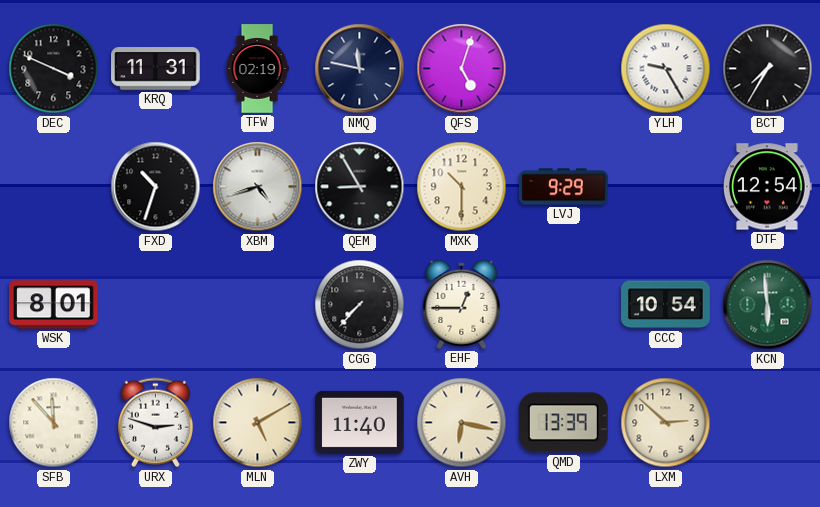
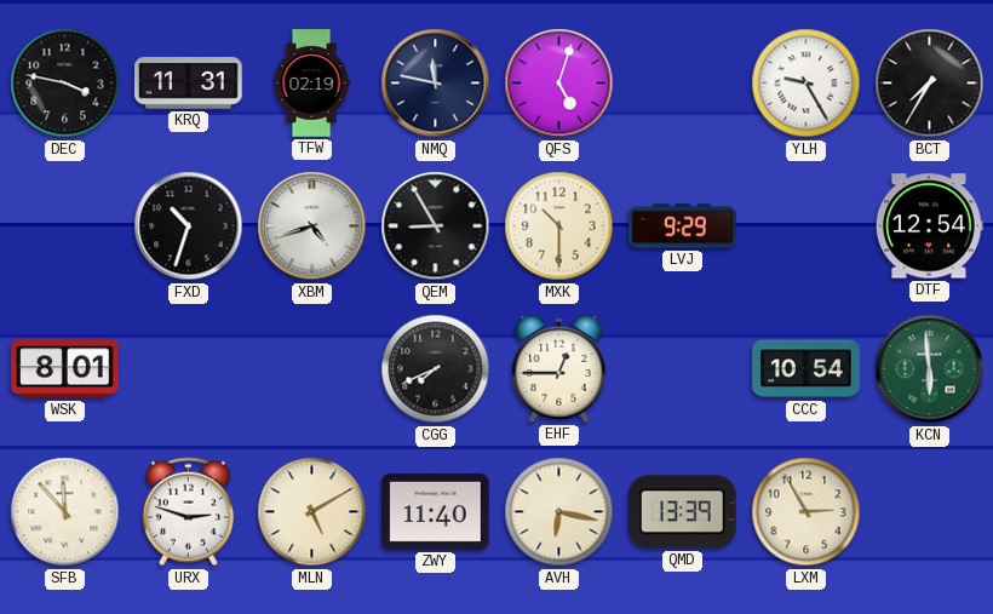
DEC: 3:49 -> 3:47 (65, 84)
CGG: 7:37 -> 7:41 (436, 369)
LXM: 2:52 -> 2:55 (807, 512)
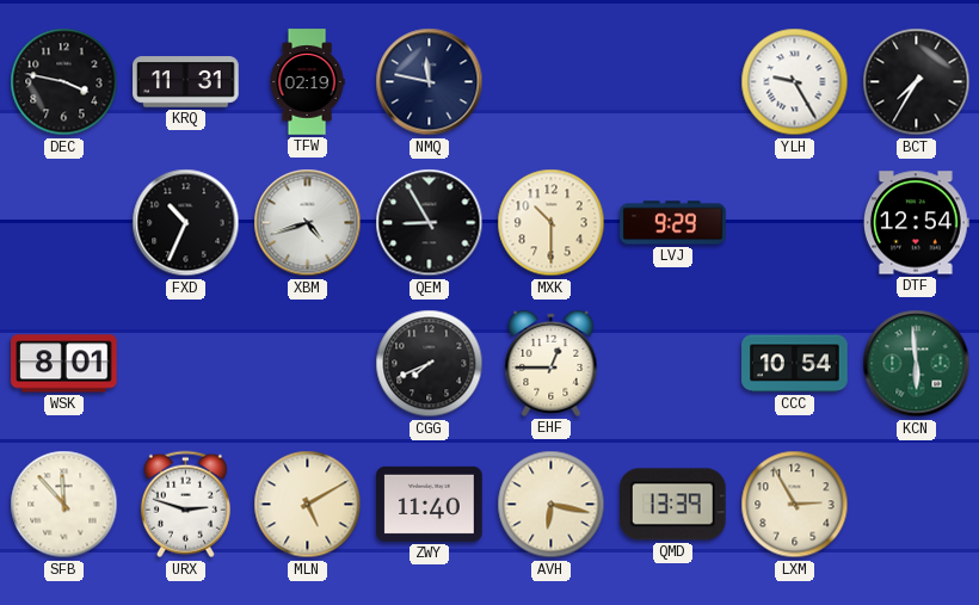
QFS: 5:03 -> none (559, 84)
FXD: 10:33 -> 10:34 (186, 223)
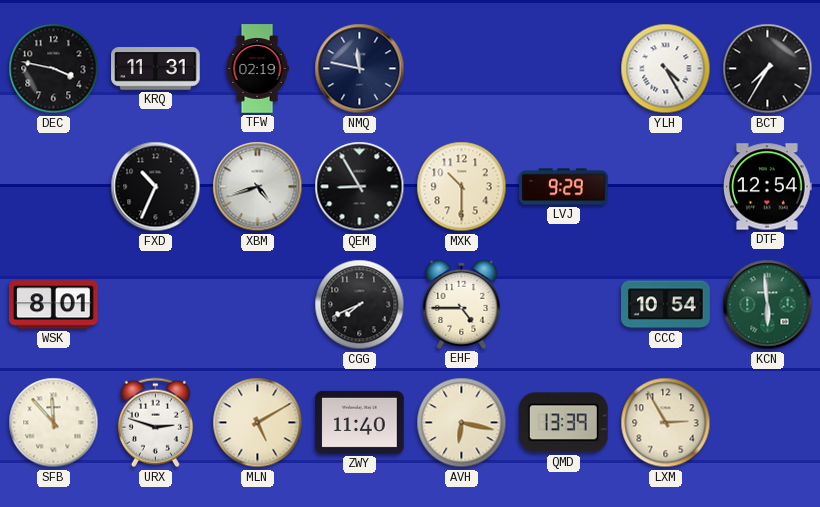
YLH: 9:25 -> 4:25 (666, 69)
EHF: 12:45 -> 4:45 (462, 304)
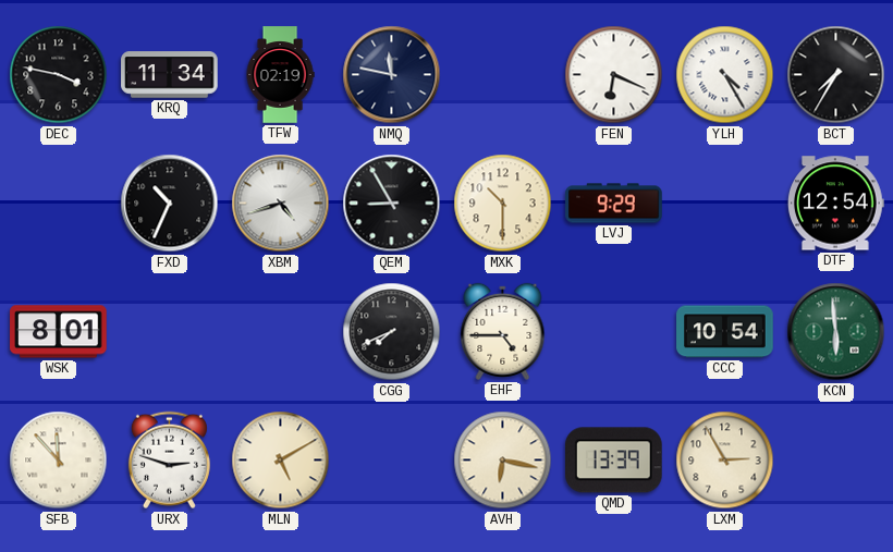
KRQ: 11:31 -> 11:34 (170, 75)
FEN: none -> 6:19 (614, 75)
ZWY: 11:40 -> none (360, 422)
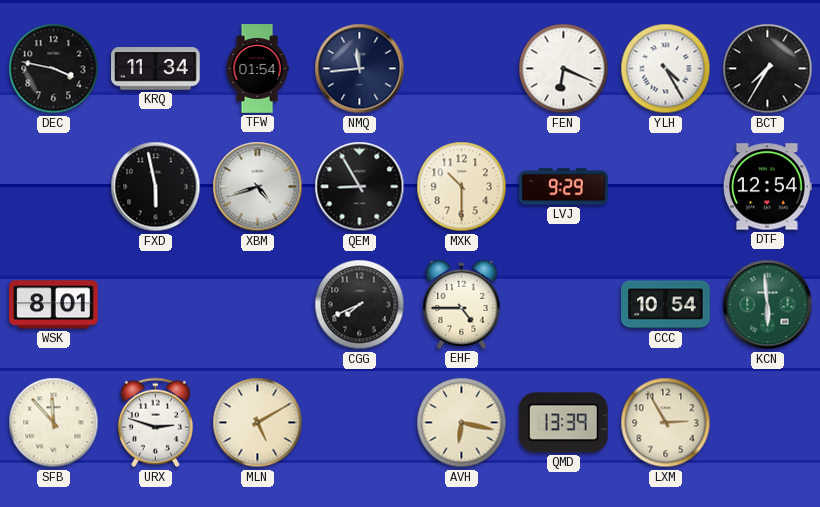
TFW: 02:19 -> 01:54 (257, 69)
NMQ: 11:47 -> 11:44 (360, 69)
FXD: 10:34 -> 5:58 (156, 187)
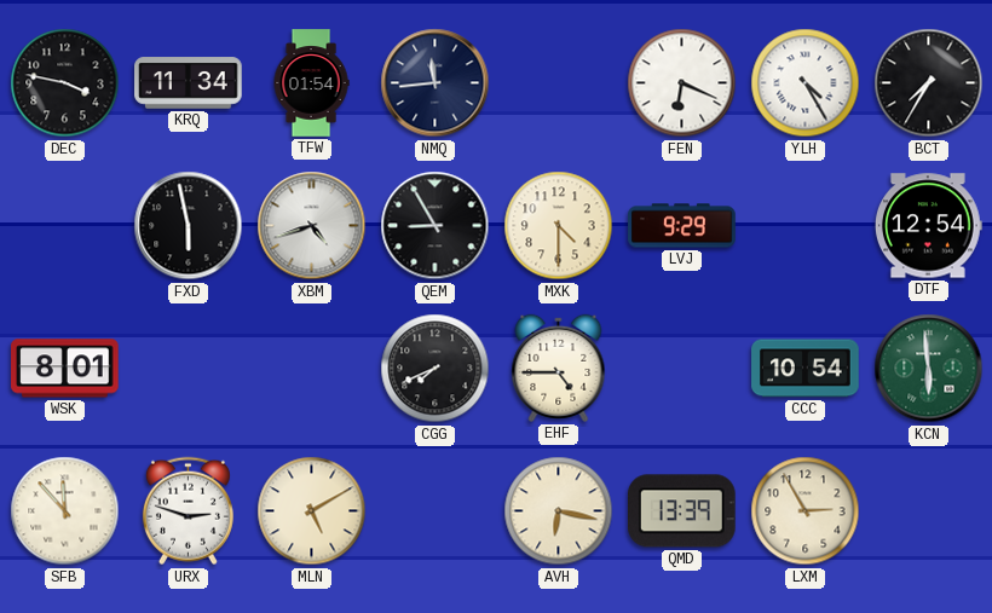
MXK: 10:30 -> 4:30 (559, 226)
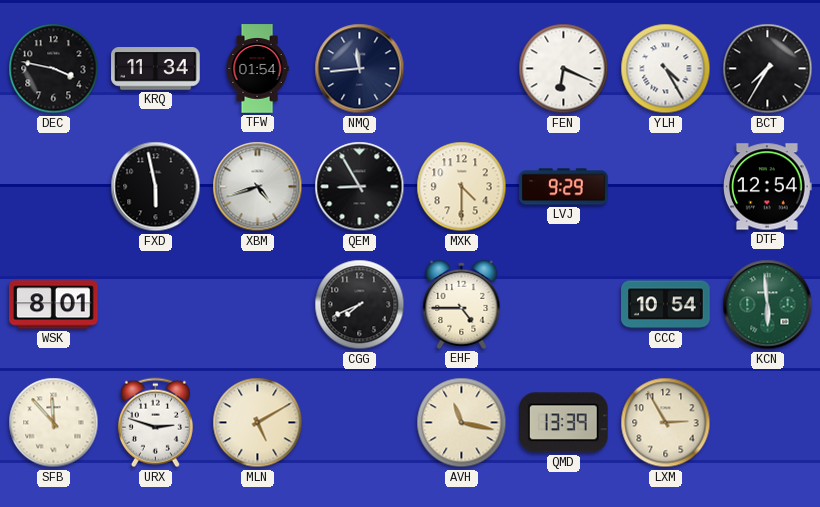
AVH: 6:17 -> 11:17 (462, 423)
